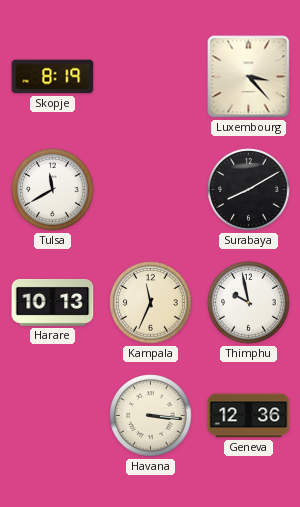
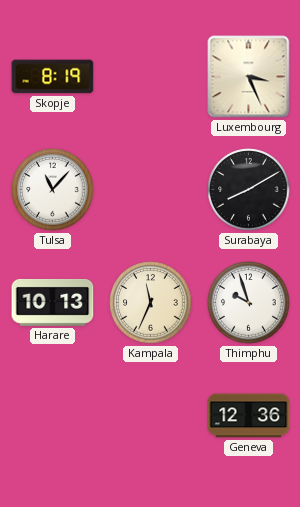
Luxembourg: 3:23 -> 3:26 (249, 77)
Tulsa: 11:40 -> 11:07 (53, 190)
Thimphu: 9:58 -> 9:57 (249, 303)
Havana: 3:16 -> none (151, 416)
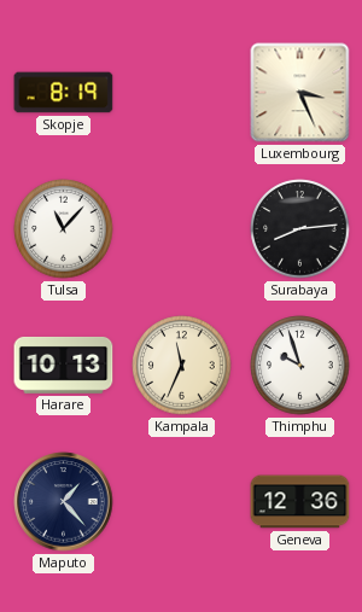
Surabaya: 8:10 -> 8:14 (300, 229)
Maputo: none -> 1:23 (64, 502)
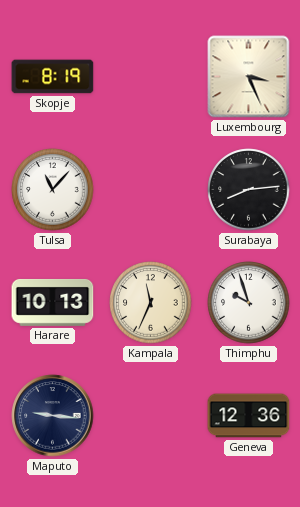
Maputo: 1:23 -> 9:16 (53, 416)
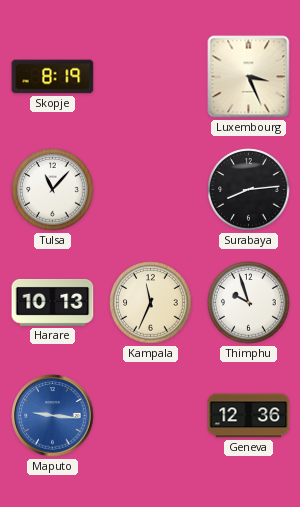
Maputo dial: navy -> blue (53, 416)
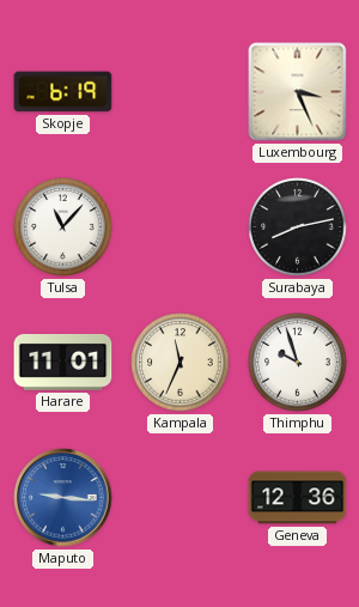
Skopje: 8:19 -> 6:19 (63, 92)
Surabaya: 8:14 -> 8:13 (298, 227)
Harare: 10:13 -> 11:01 (63, 362)
